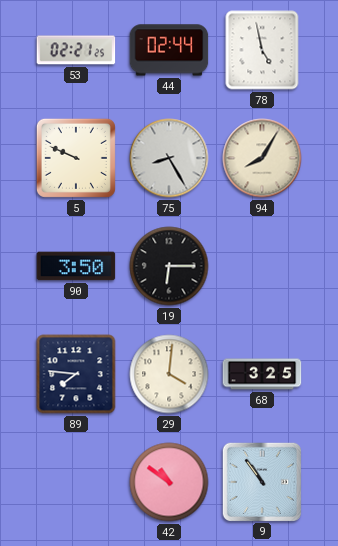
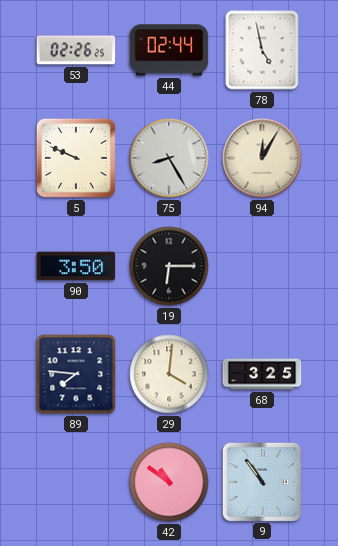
53: 02:21 -> 02:26 (76, 50)
94: 8:05 -> 12:05 (262, 158)
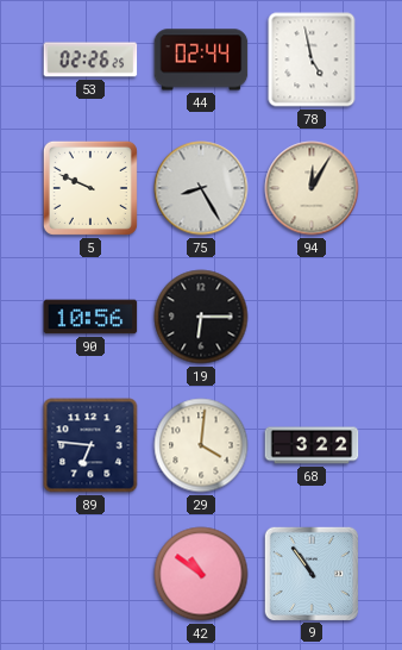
90: 3:50 -> 10:56 (90, 317)
89: 7:46 -> 6:46 (90, 445)
68: 3:25 -> 3:22 (312, 445)
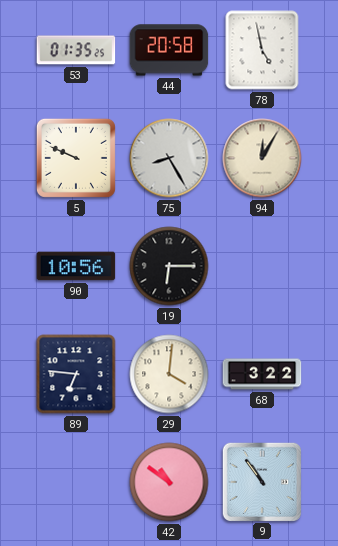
53: 02:26 -> 01:35 (76, 50)
44: 02:44 -> 20:58 (169, 50)
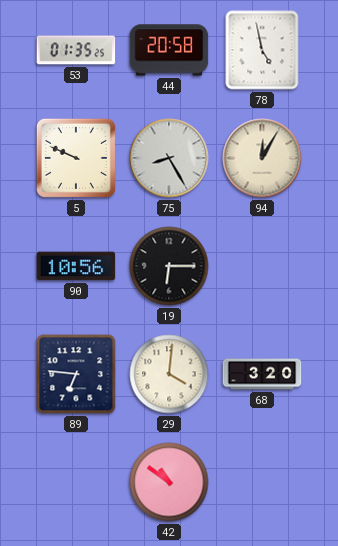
68: 3:22 -> 3:20 (262, 374)
9: 10:54 -> none (261, 481)
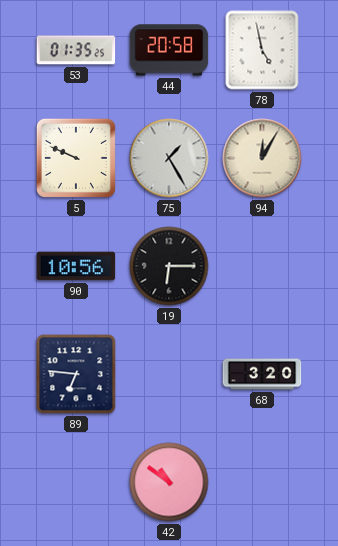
75: 8:25 -> 1:25 (169, 158)
29: 4:01 -> none (169, 374)
